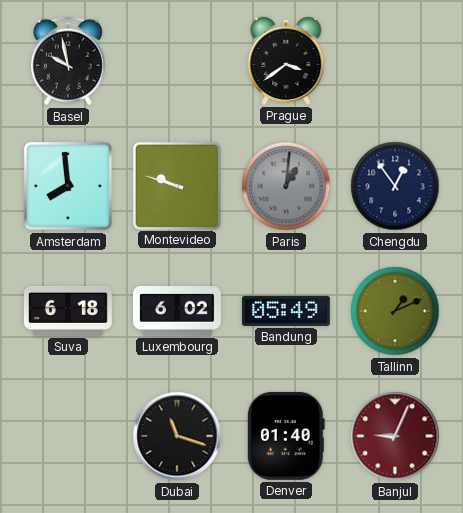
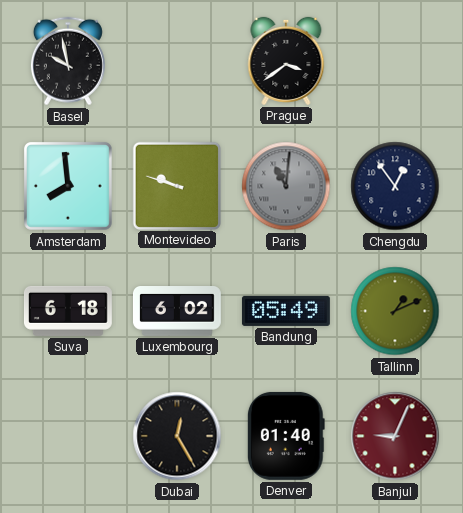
Paris: 1:01 -> 11:01 (286, 186)
Dubai: 11:18 -> 12:25 (177, 436)
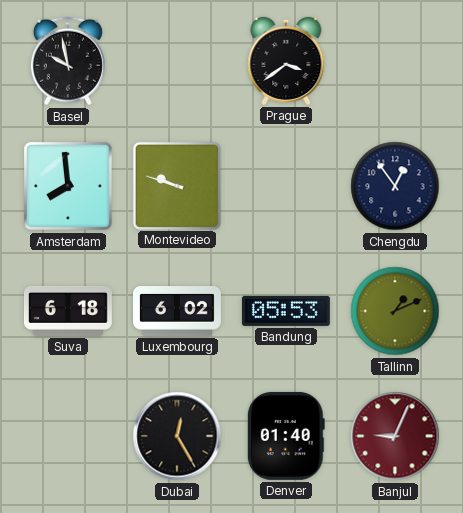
Paris: 11:01 -> none (286, 186)
Bandung: 05:49 -> 05:53 (286, 311)
